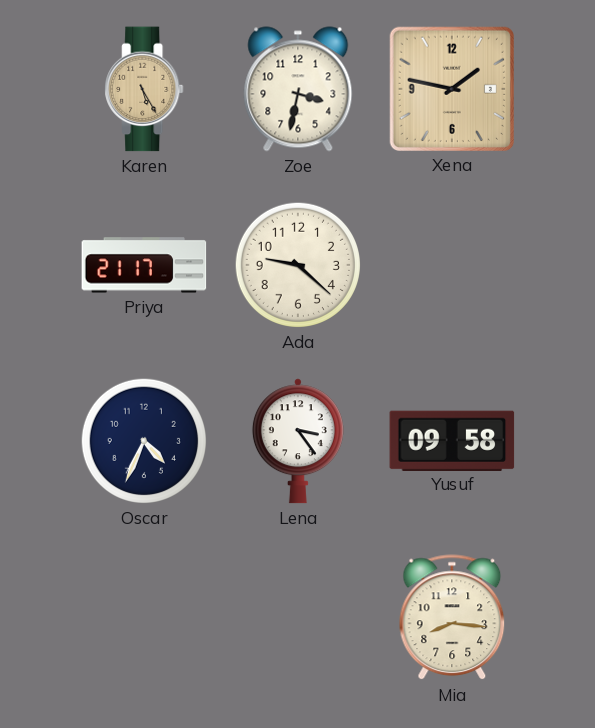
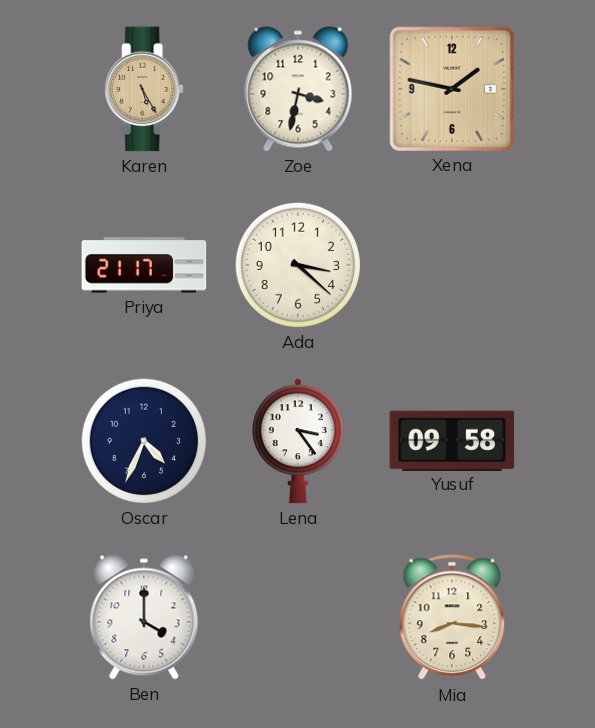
Ada: 9:22 -> 3:22 (298, 265)
Ben: none -> 4:00 (144, 617)
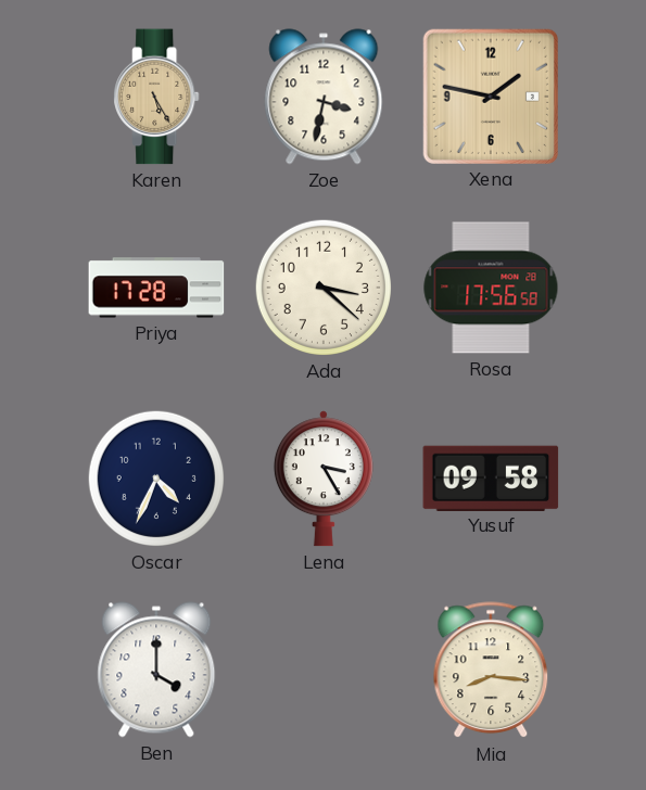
Priya: 21:17 -> 17:28 (156, 288)
Rosa: none -> 17:56 (491, 288)
Lena: 3:24 -> 3:25 (324, 479)
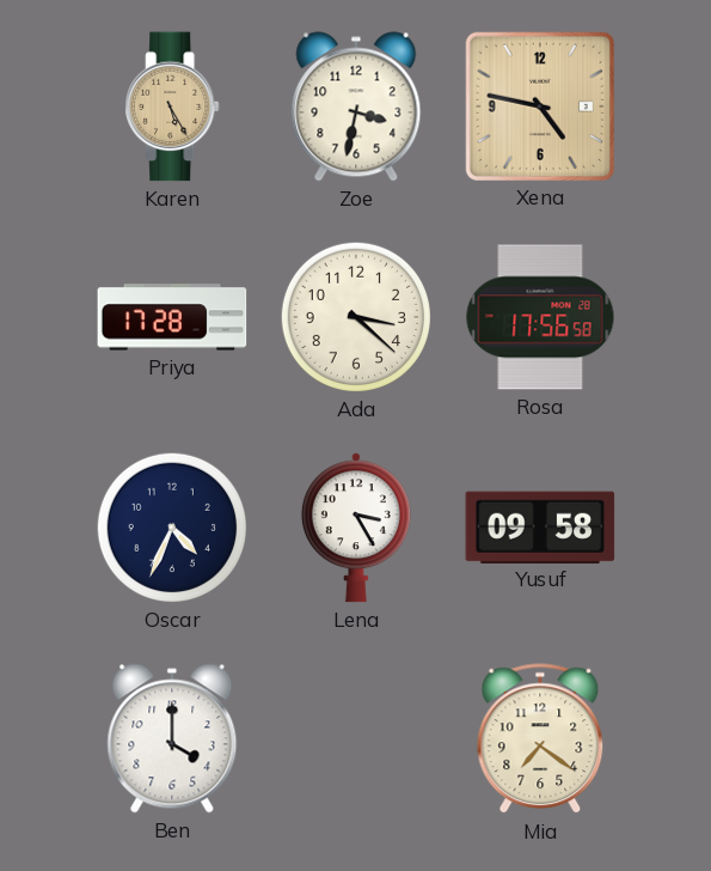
Xena: 1:47 -> 4:47 (539, 105)
Mia: 8:16 -> 7:21 (540, 739)
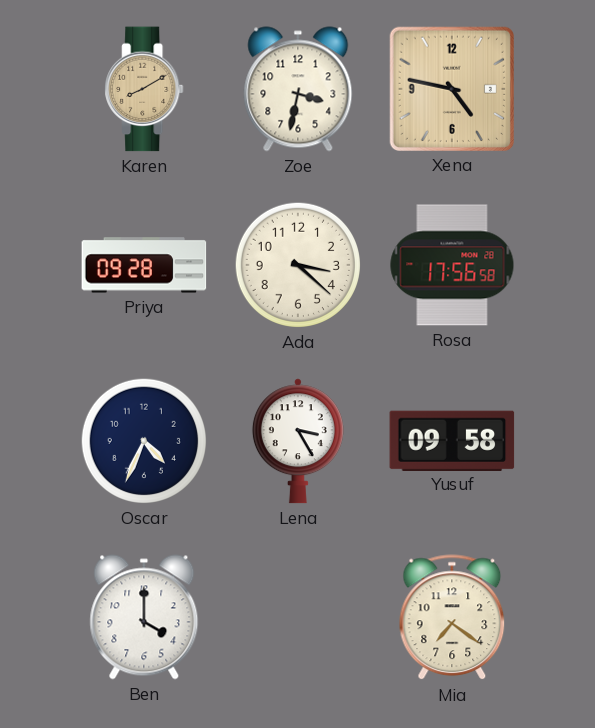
Karen: 5:25 -> 8:10 (144, 89)
Priya: 17:28 -> 09:28 (144, 265)
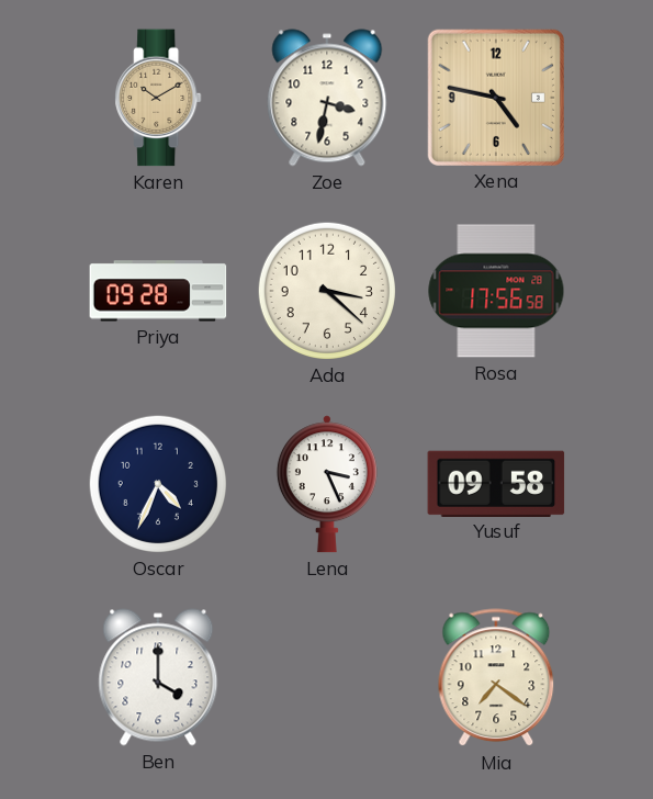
Karen: 8:10 -> 10:10 (158, 98)
Lena: 3:25 -> 3:26 (327, 484)
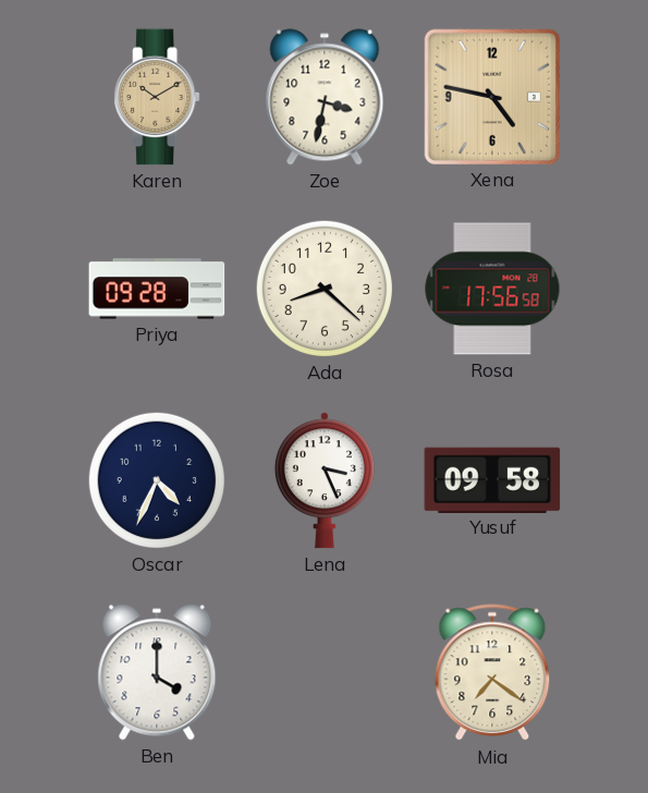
Ada: 3:22 -> 8:22 (325, 289)
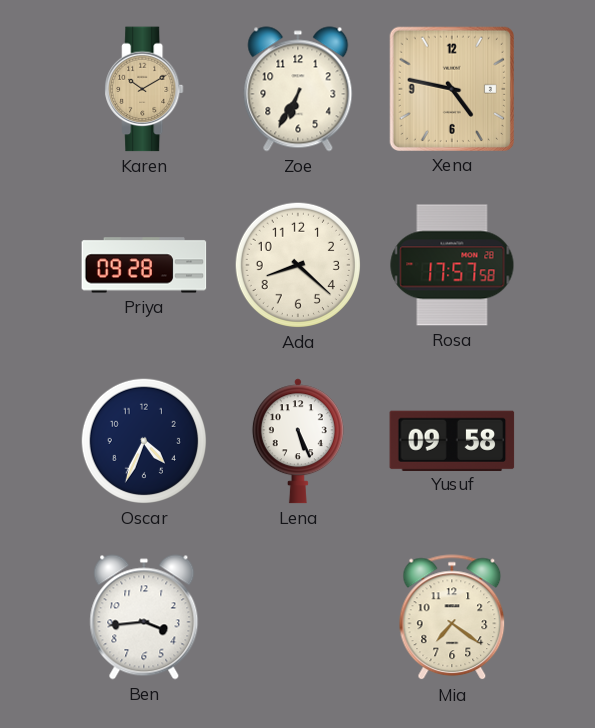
Zoe: 3:32 -> 6:35 (298, 89)
Rosa: 17:56 -> 17:57 (452, 265)
Lena: 3:26 -> 5:26 (298, 441)
Ben: 4:00 -> 3:44 (144, 617)
